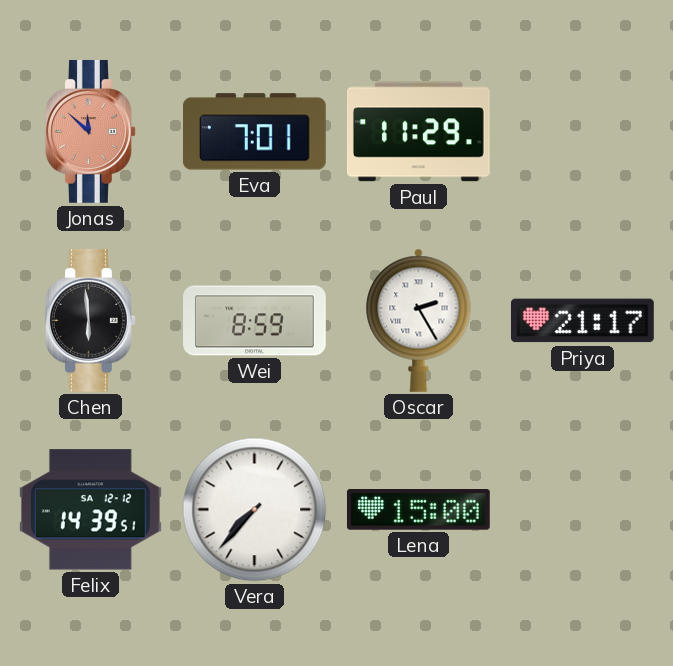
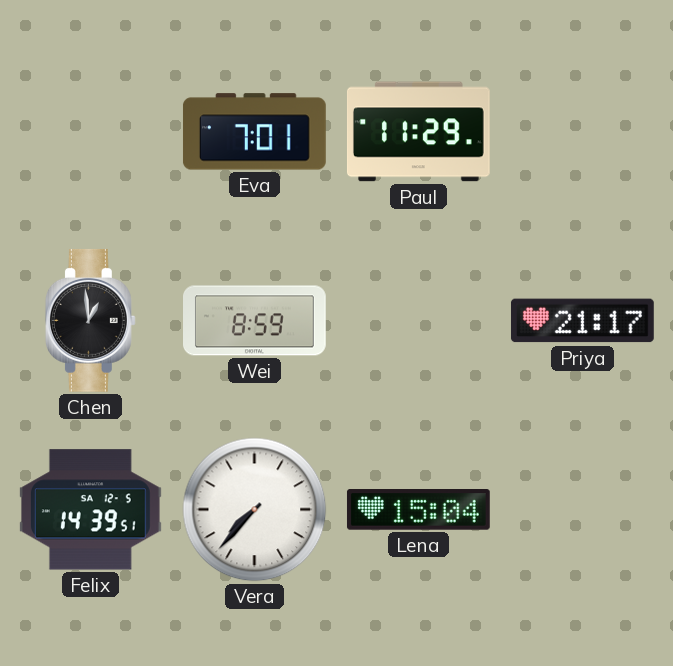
Jonas: 11:52 -> none (90, 131)
Chen: 5:59 -> 12:59 (90, 320)
Oscar: 2:25 -> none (419, 320)
Felix date: SA 12-12 -> SA 12-5 (90, 510)
Lena: 15:00 -> 15:04 (418, 510)
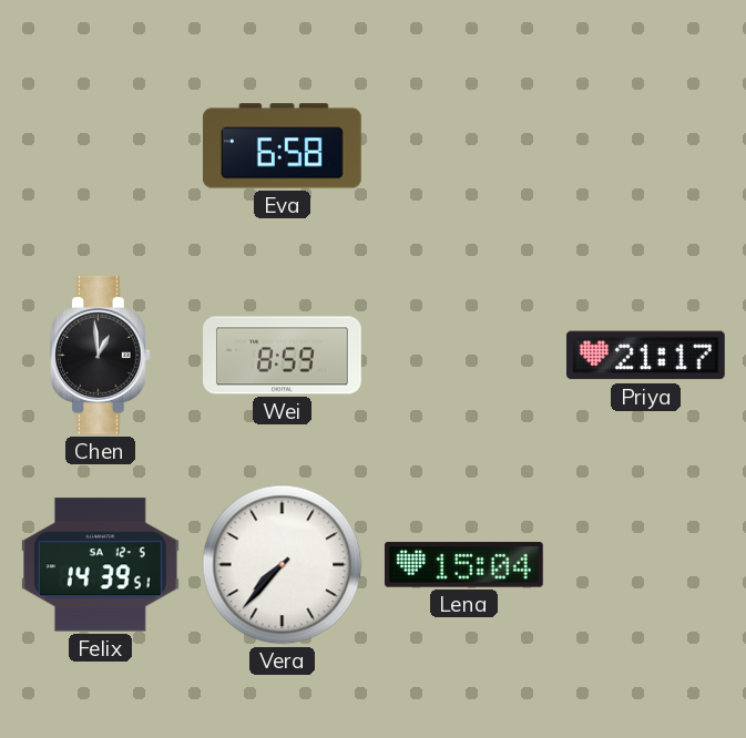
Eva: 7:01 -> 6:58 (282, 146)
Paul: 11:29 -> none (418, 132)
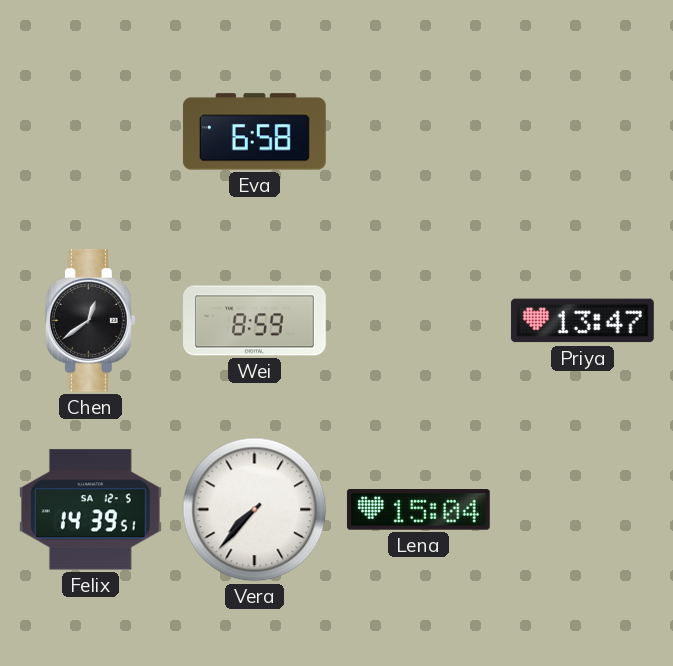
Chen: 12:59 -> 12:39 (90, 320)
Priya: 21:17 -> 13:47 (582, 321)
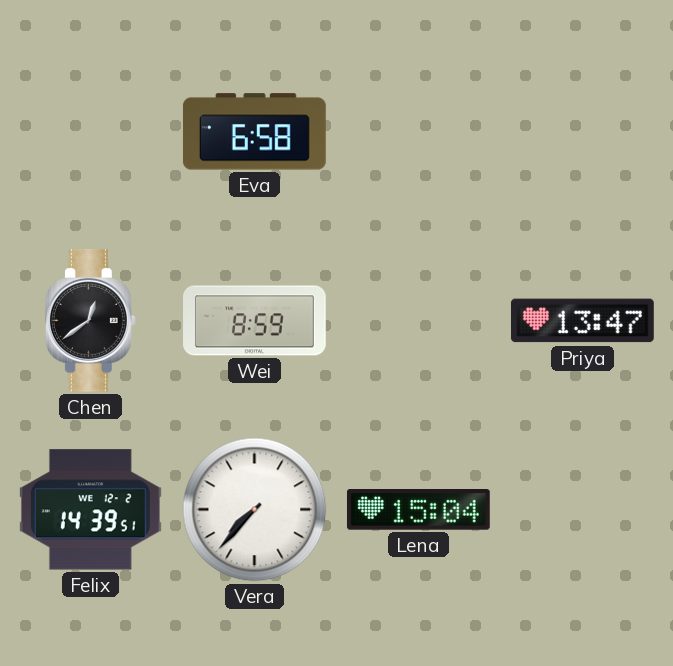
Felix date: SA 12-5 -> WE 12-2 (90, 510)
